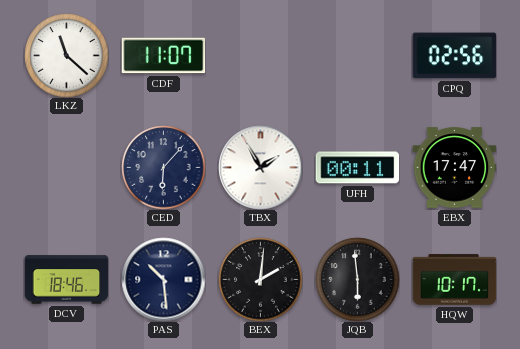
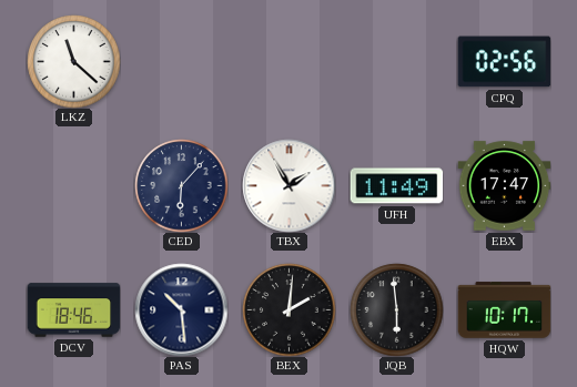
CDF: 11:07 -> none (163, 56)
UFH: 00:11 -> 11:49 (396, 186)
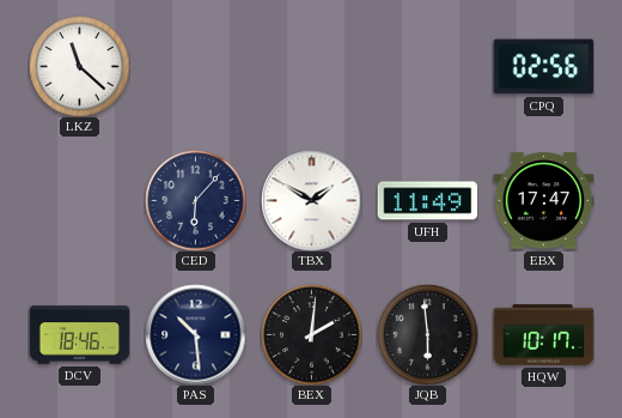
TBX: 1:55 -> 1:50 (311, 200)
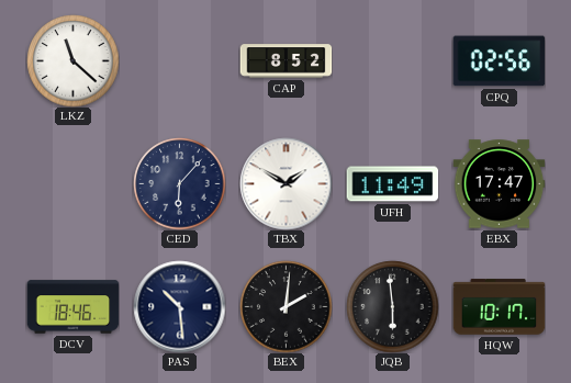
CAP: none -> 8:52 (285, 61)
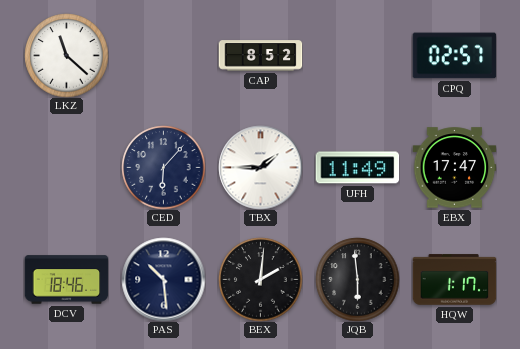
CPQ: 02:56 -> 02:57 (454, 56)
TBX: 1:50 -> 1:45 (260, 167)
HQW: 10:17 -> 1:17 (454, 280)
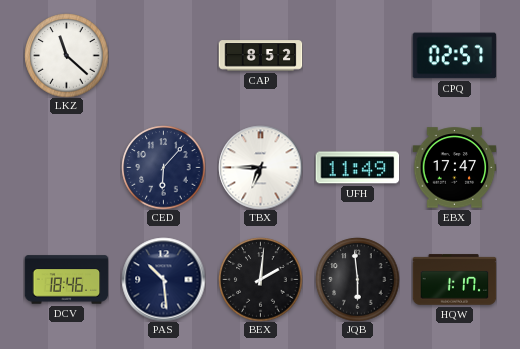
TBX: 1:45 -> 6:45 (260, 167)
